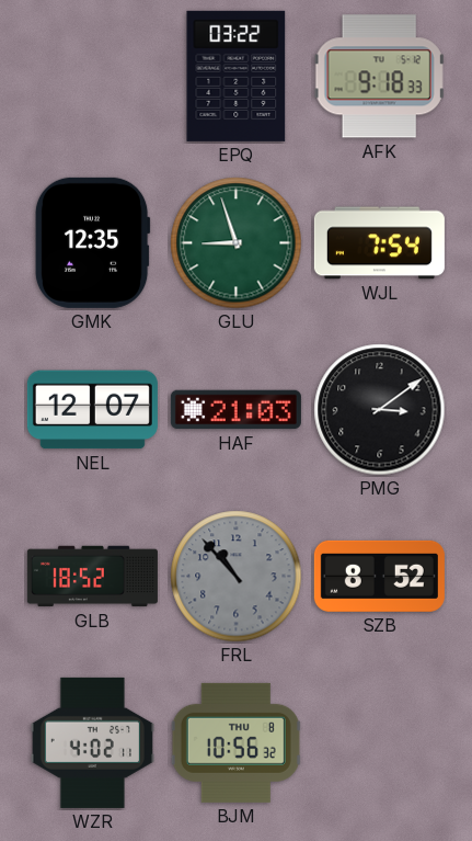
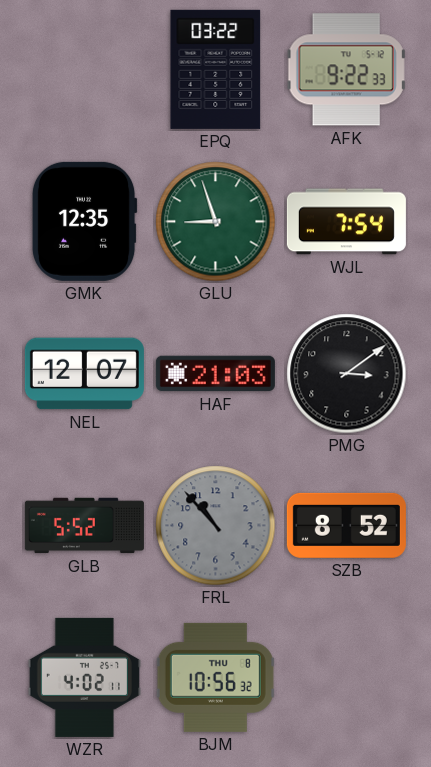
AFK: 9:18 -> 9:22 (346, 70)
GLB: 18:52 -> 5:52 (84, 526)
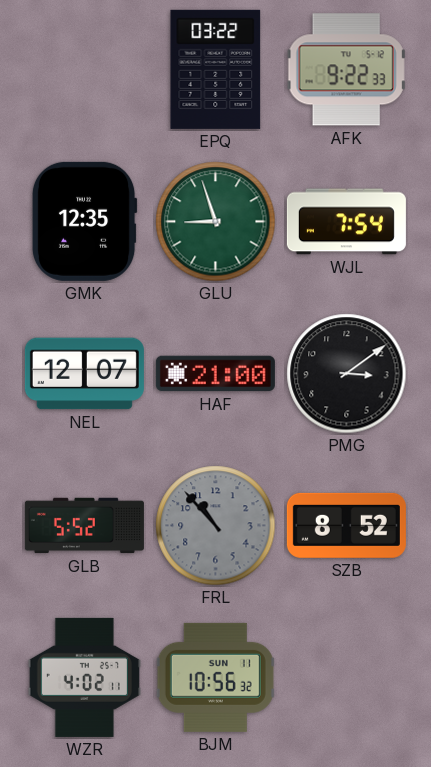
HAF: 21:03 -> 21:00 (215, 374)
BJM date: THU 8 -> SUN 11 (215, 677)
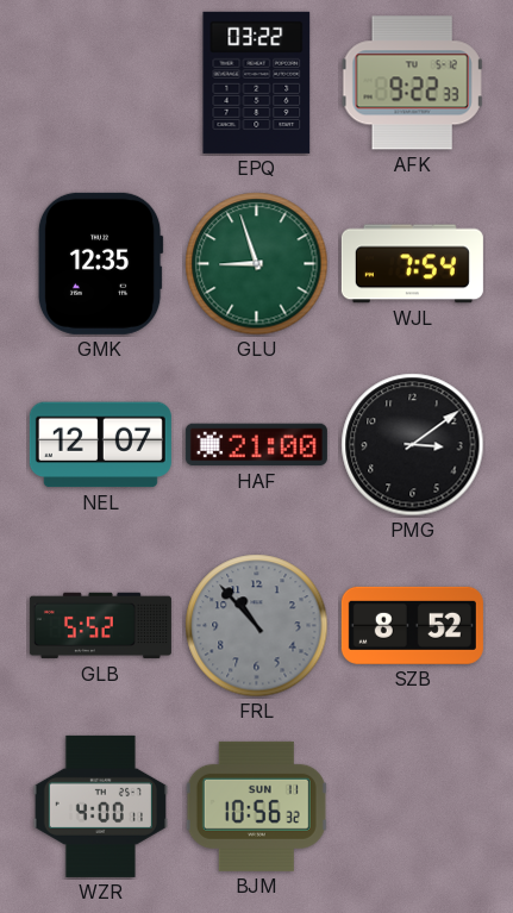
WZR: 4:02 -> 4:00 (100, 806)
